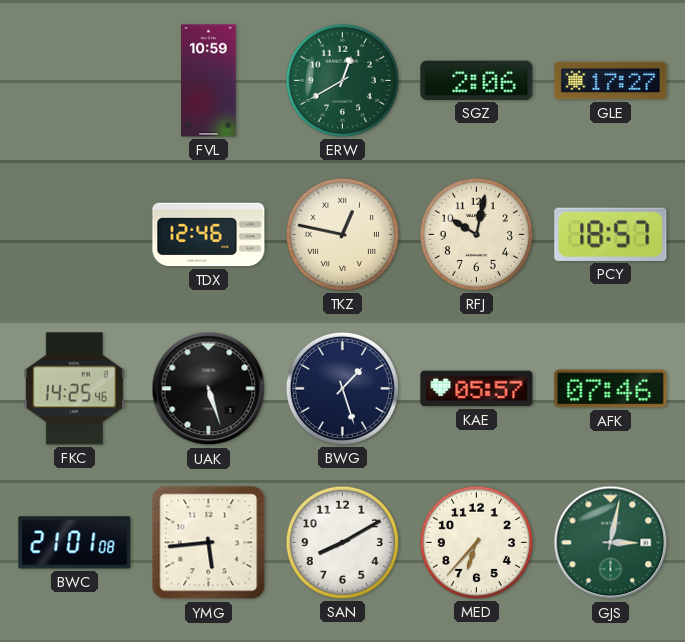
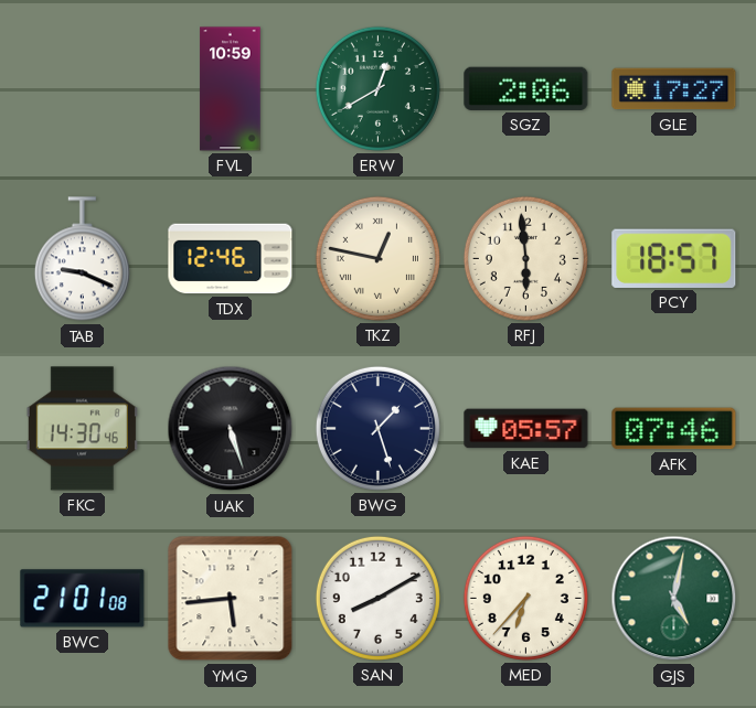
TAB: none -> 9:19 (82, 259)
RFJ: 10:02 -> 5:59 (525, 258)
FKC: 14:25 -> 14:30 (82, 429)
GJS: 3:02 -> 5:02 (674, 599)
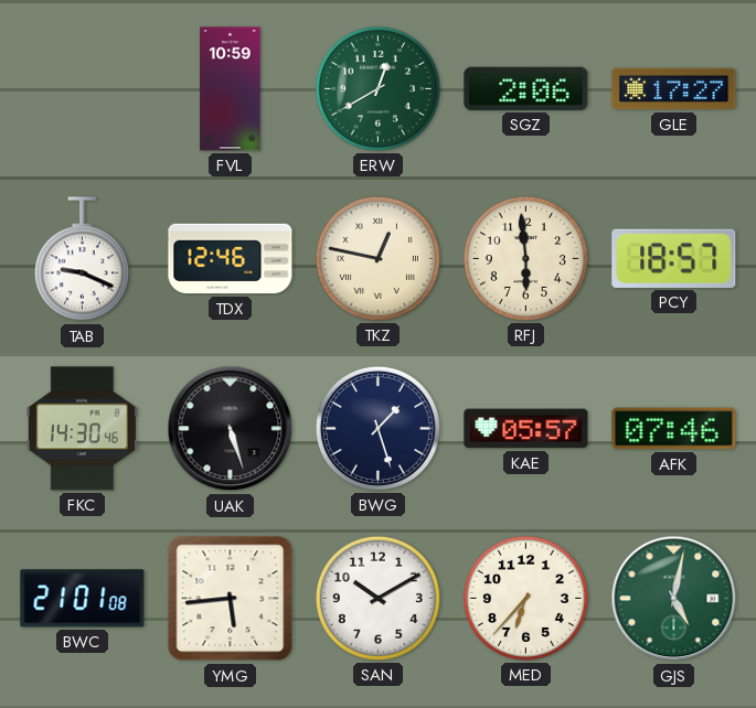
SAN: 8:10 -> 10:10 (377, 598)
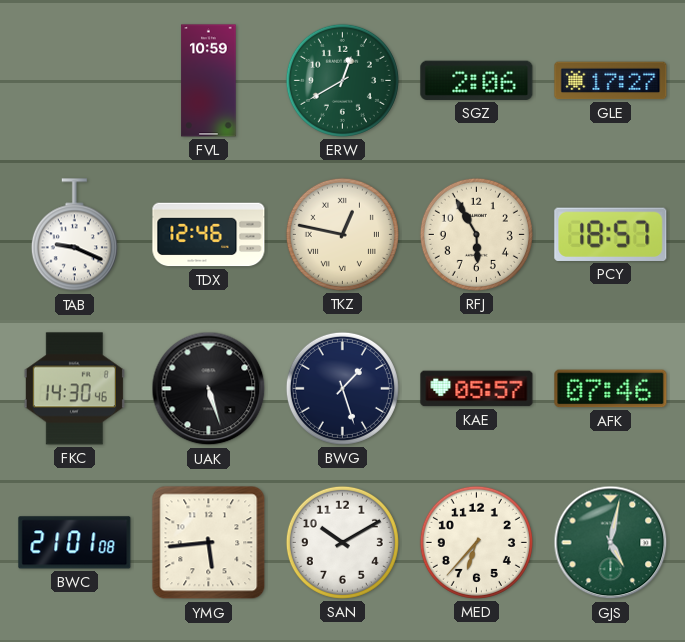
RFJ: 5:59 -> 5:55 (476, 234)
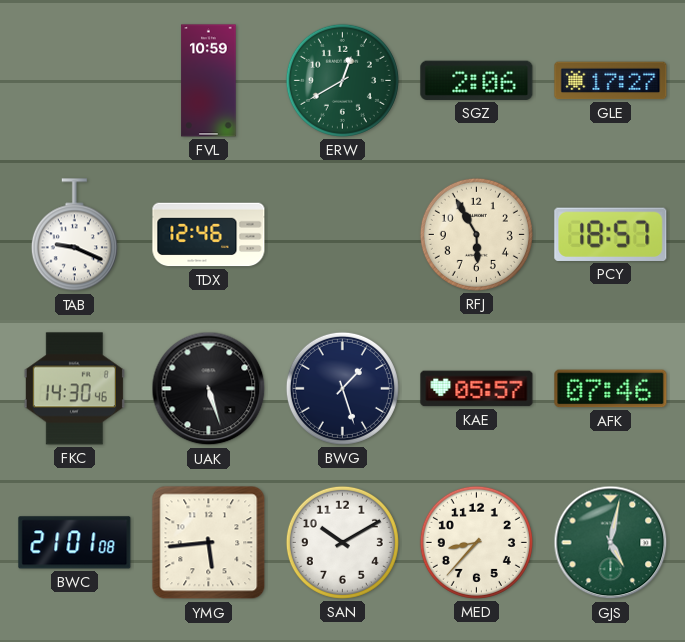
TKZ: 12:47 -> none (342, 234)
MED: 6:37 -> 8:37 (476, 542)
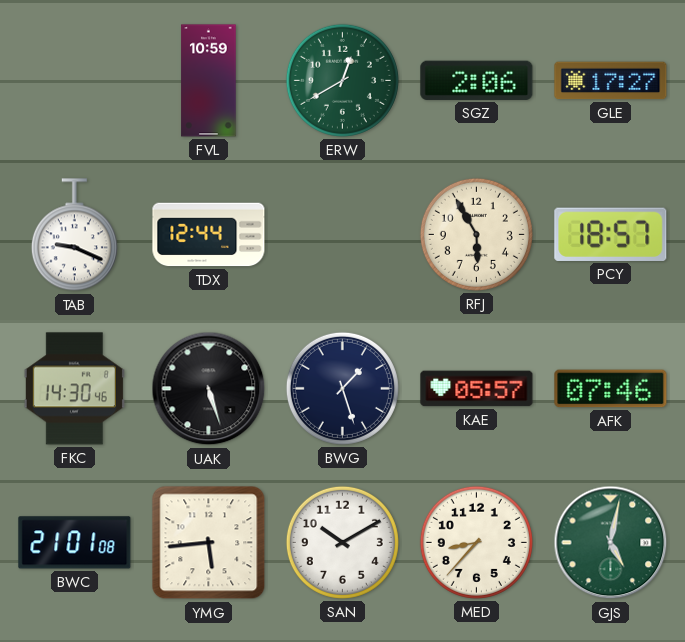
TDX: 12:46 -> 12:44 (209, 235)
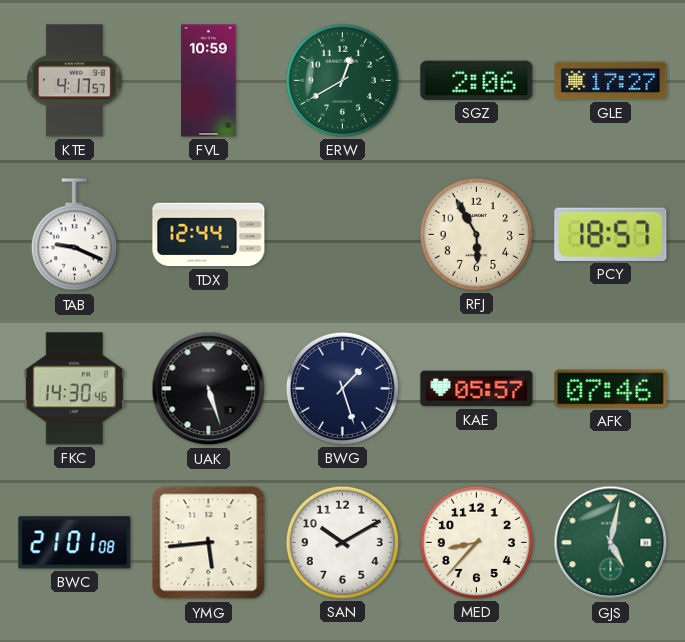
KTE: none -> 4:17 (75, 81)
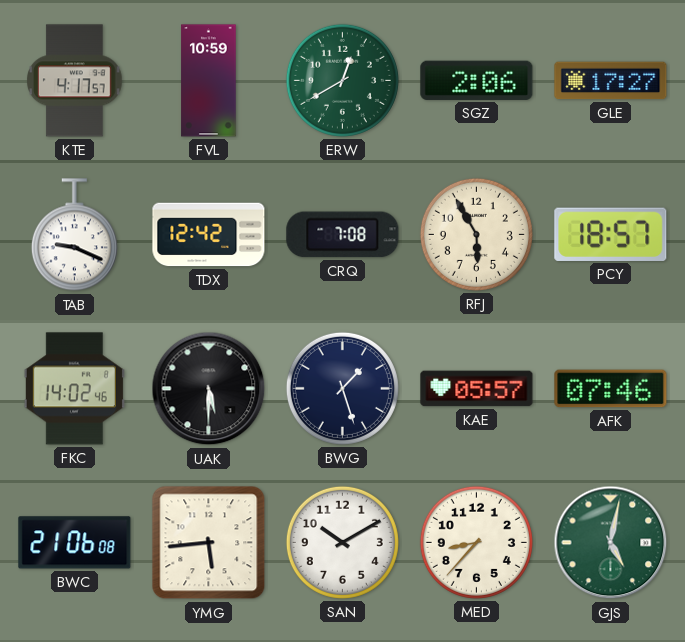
TDX: 12:44 -> 12:42 (209, 235)
CRQ: none -> 7:08 (343, 235)
FKC: 14:30 -> 14:02 (74, 389)
UAK: 5:27 -> 5:30 (209, 389)
BWC: 21:01 -> 21:06 (75, 543)
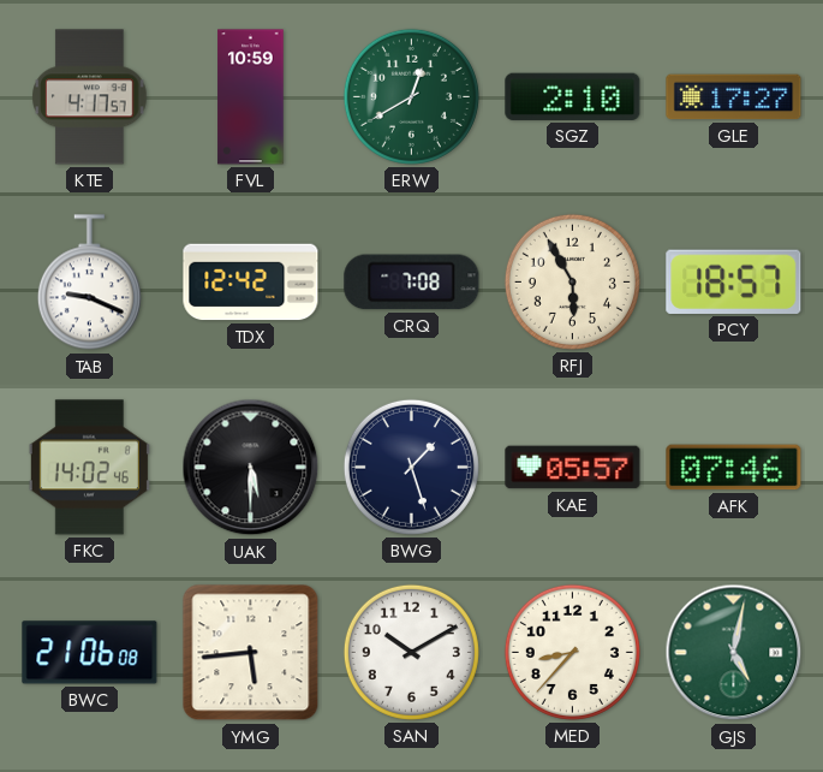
SGZ: 2:06 -> 2:10 (573, 96)
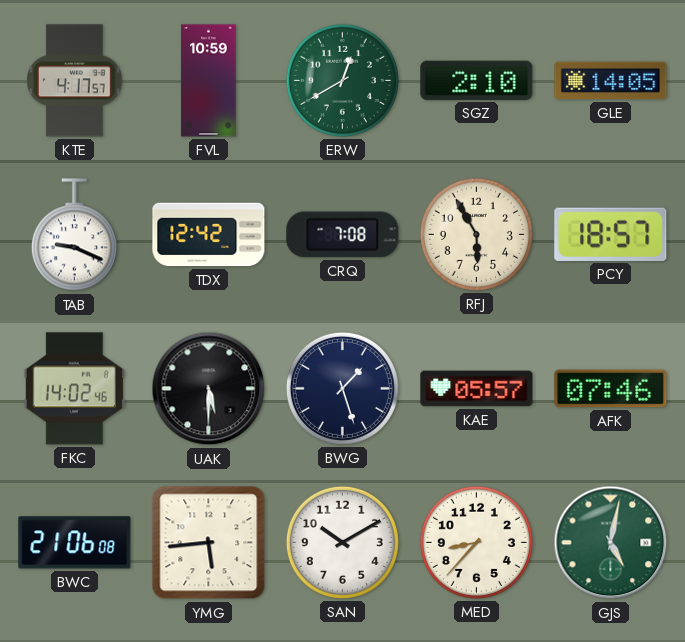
GLE: 17:27 -> 14:05 (611, 81)
